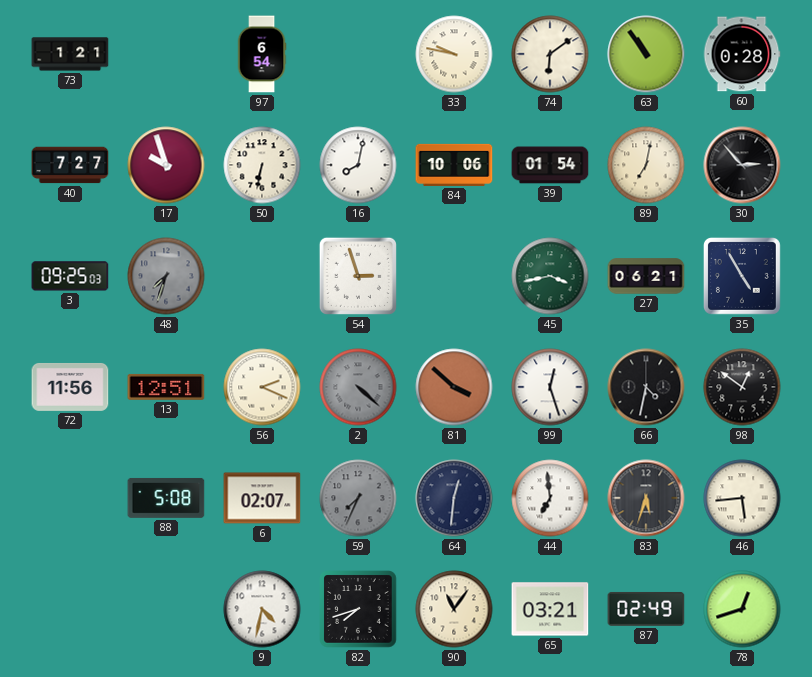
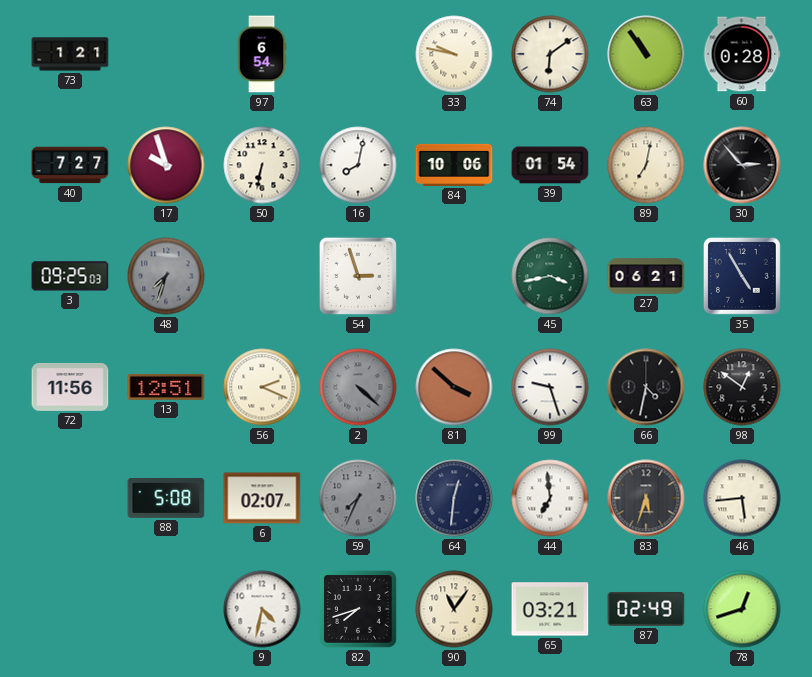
99: 12:27 -> 9:27 (550, 387)
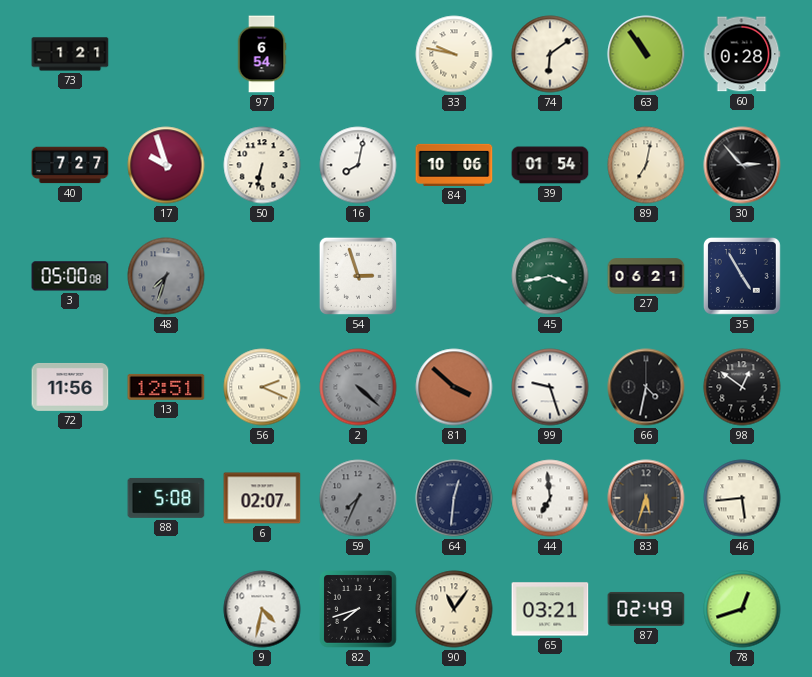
3: 09:25 -> 05:00 (70, 276)
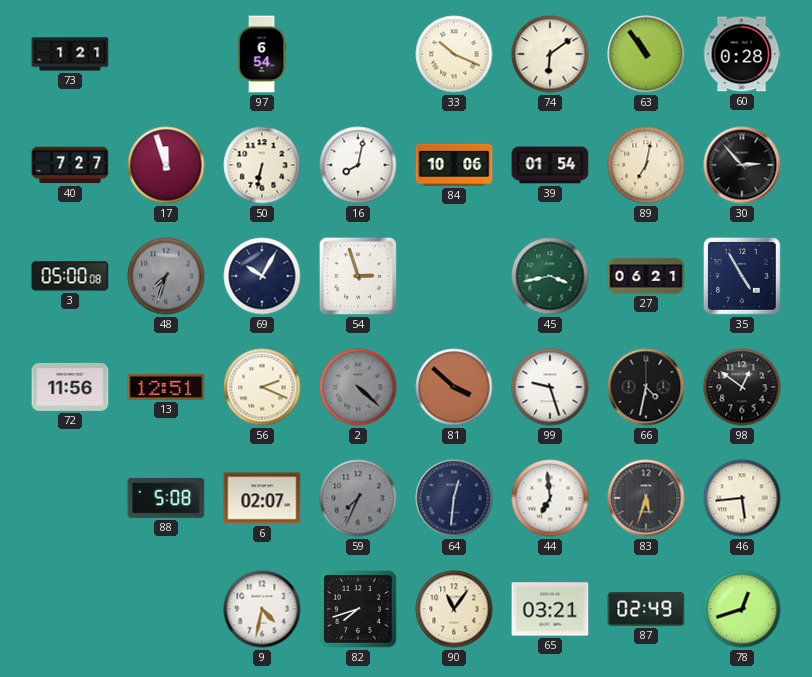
33: 9:47 -> 10:19 (454, 54)
17: 9:57 -> 11:57 (166, 165)
69: none -> 10:05 (262, 276)
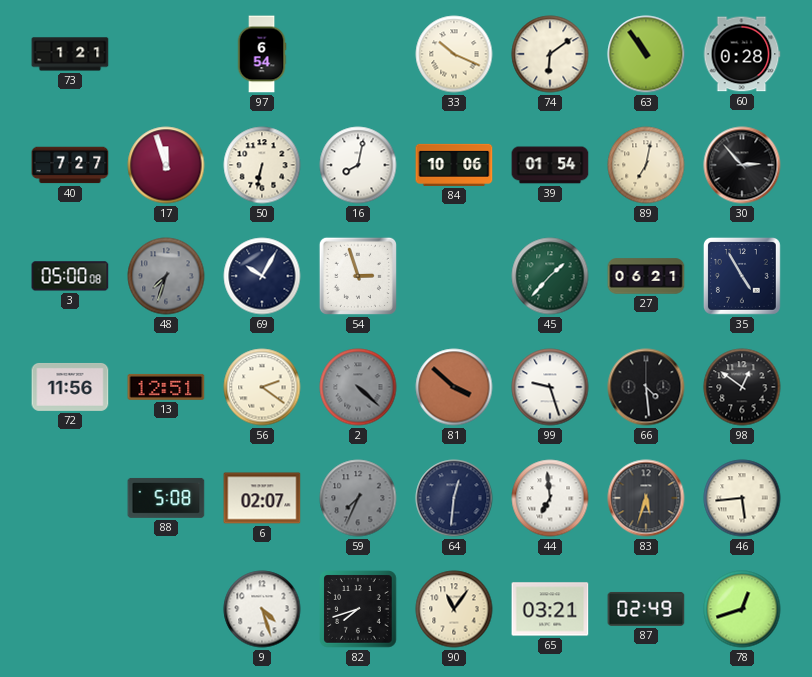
45: 3:43 -> 1:37 (550, 276)
56: 2:19 -> 2:21 (262, 387)
66: 4:32 -> 4:29 (646, 387)
9: 4:32 -> 4:27 (262, 609)
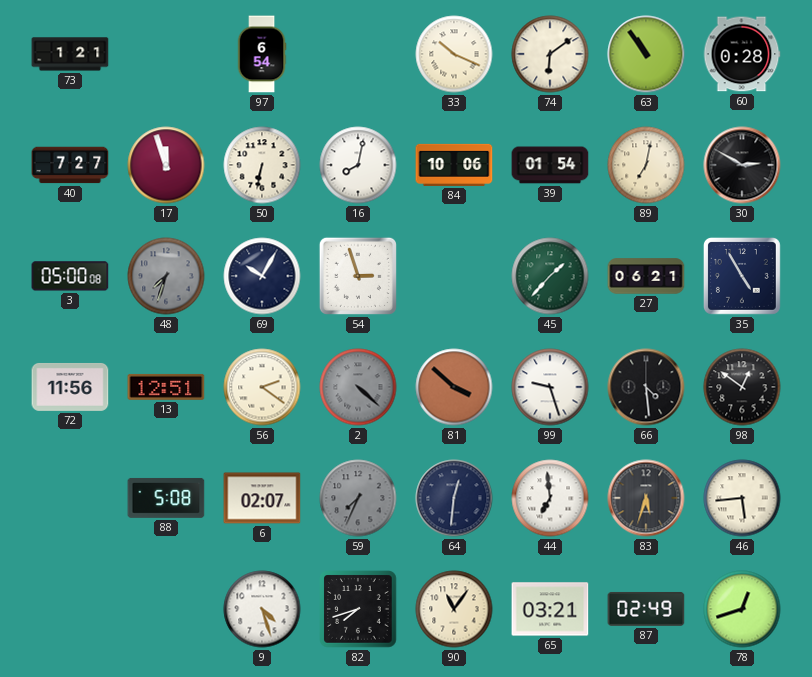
30: 2:53 -> 2:50 (742, 165)
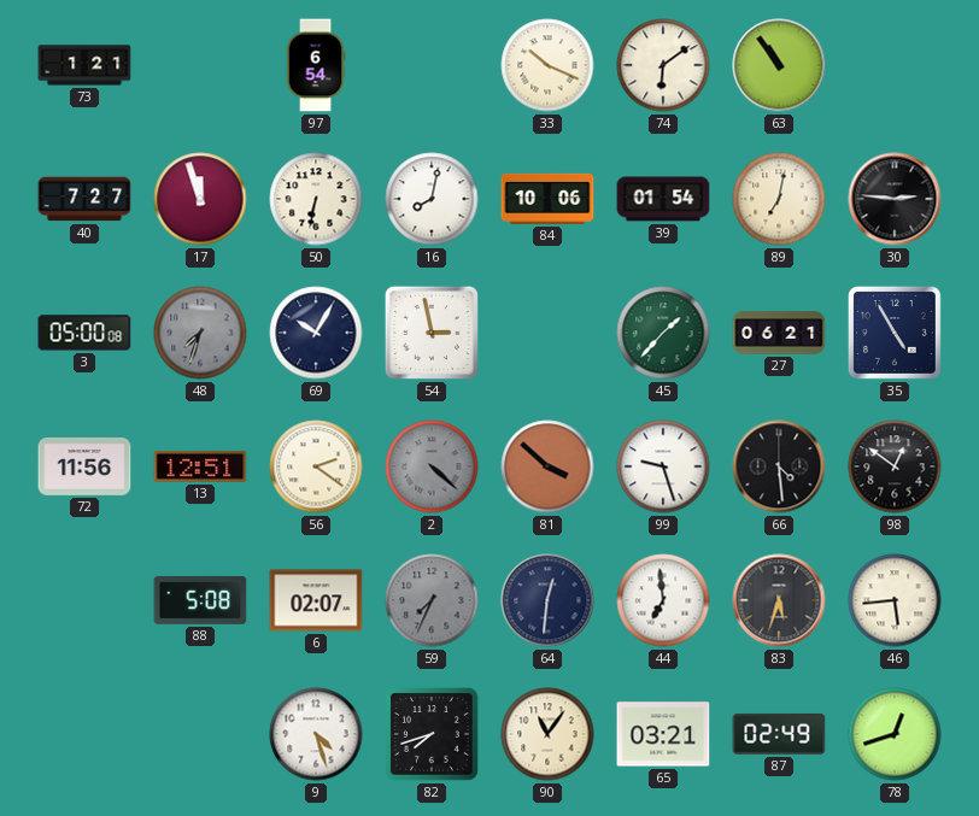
60: 0:28 -> none (742, 54)
30: 2:50 -> 2:46 (895, 199)
54: 2:57 -> 2:58 (432, 333)
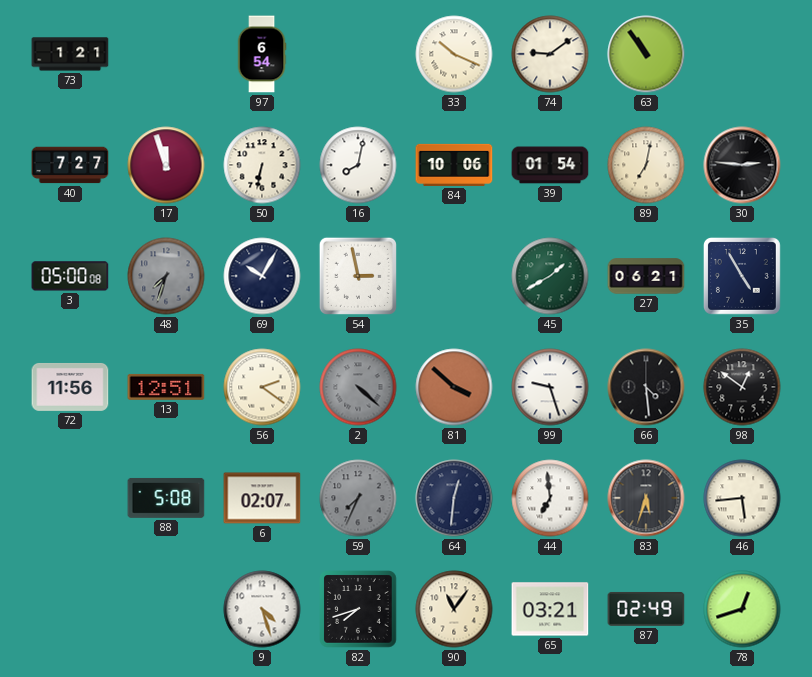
74: 6:09 -> 9:09 (550, 54)
45: 1:37 -> 1:40 (550, 276)
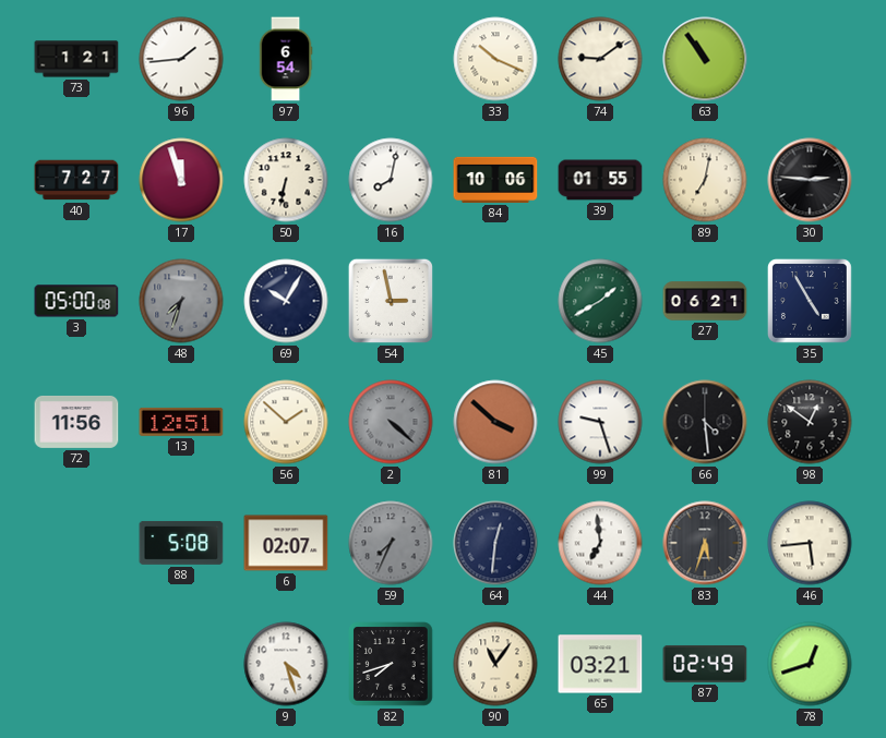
96: none -> 1:44 (181, 59)
39: 01:54 -> 01:55 (600, 180)
56: 2:21 -> 1:52 (286, 422)
